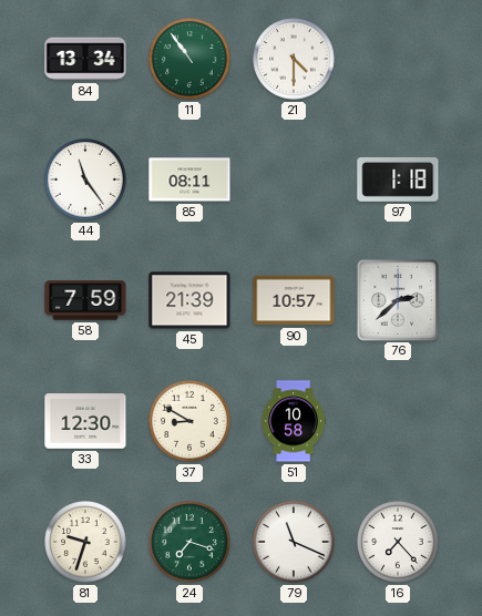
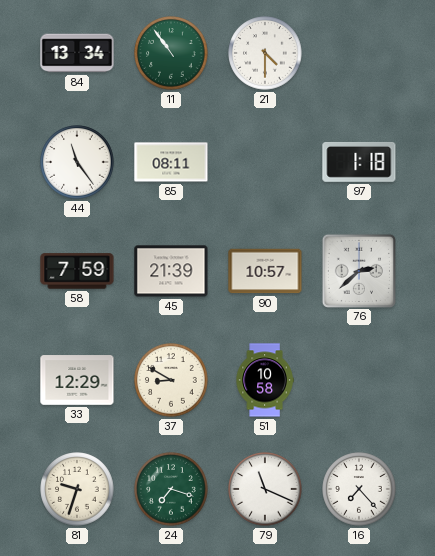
33: 12:30 -> 12:29 (77, 380)
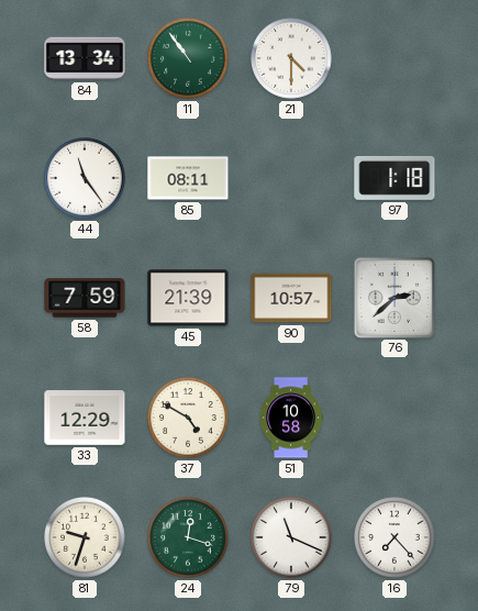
37: 8:50 -> 4:50 (188, 418)
24: 7:18 -> 12:18 (188, 537)
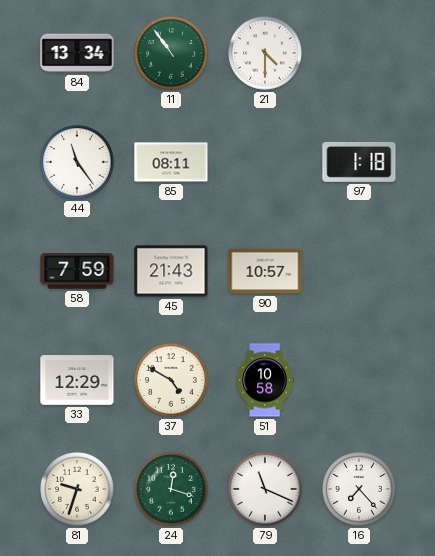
45: 21:39 -> 21:43 (171, 271)
76: 2:38 -> none (393, 297)
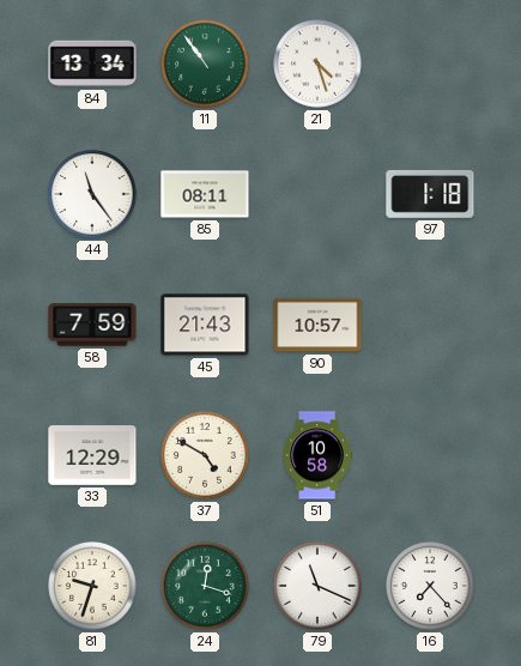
21: 4:30 -> 4:27 (317, 63)
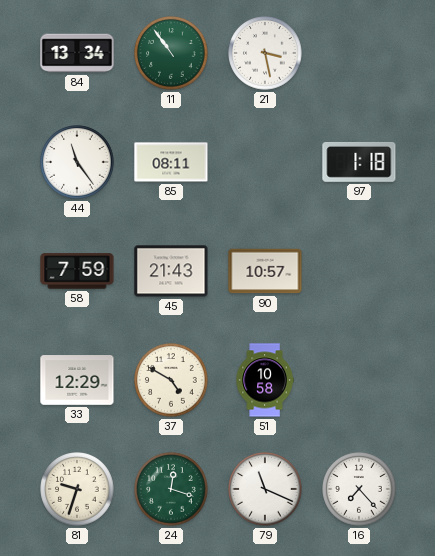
21: 4:27 -> 3:28 (265, 53)
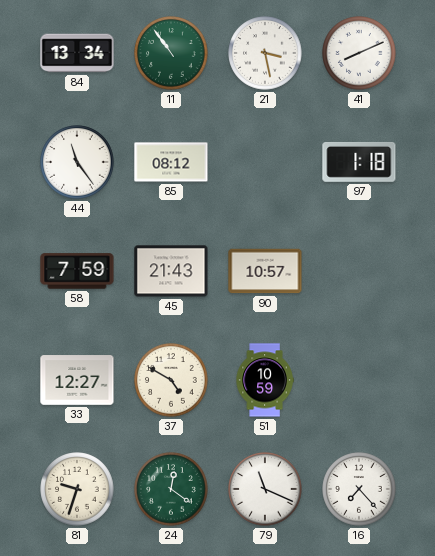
41: none -> 8:11 (359, 53)
85: 08:11 -> 08:12 (171, 162)
33: 12:29 -> 12:27 (77, 380)
51: 10:58 -> 10:59 (265, 380)
24: 12:18 -> 12:21 (171, 489)
